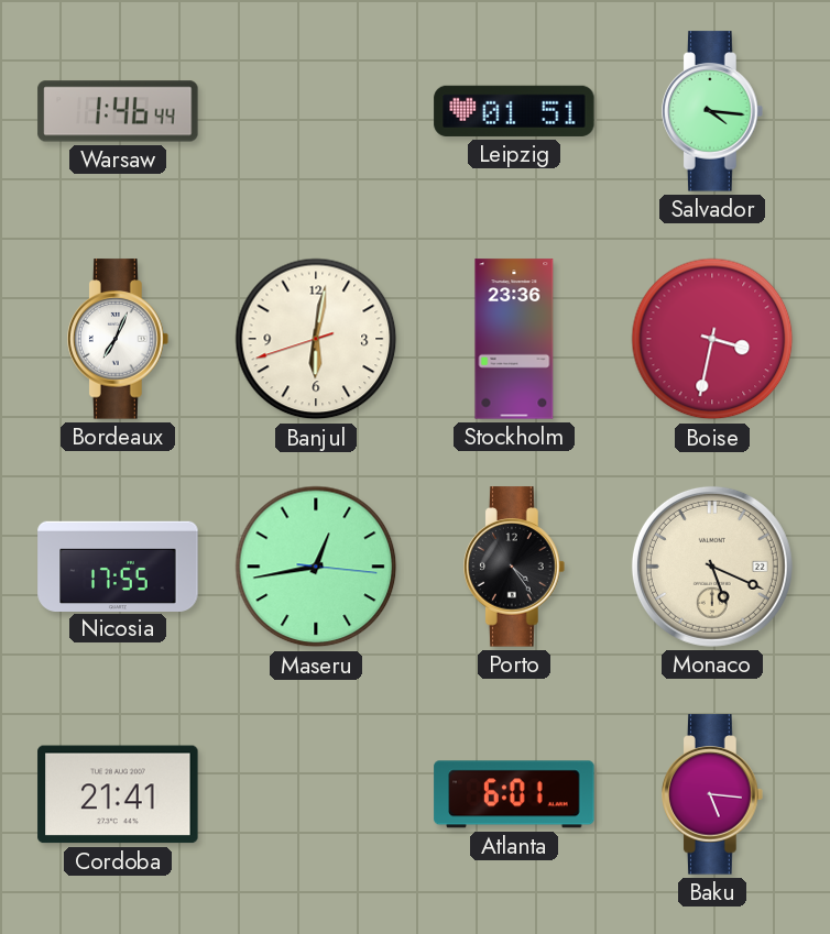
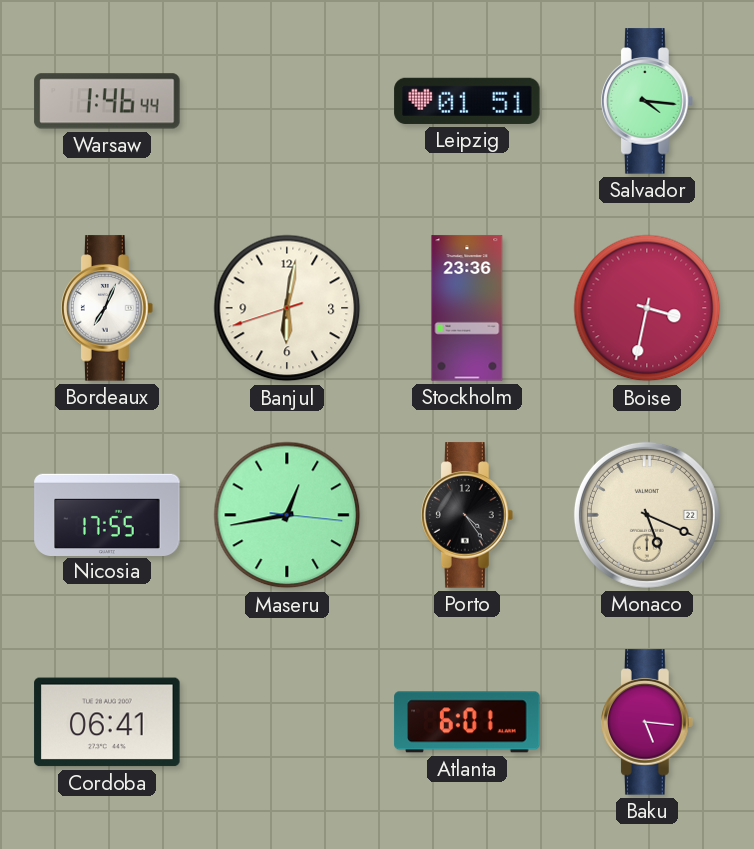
Cordoba: 21:41 -> 06:41 (107, 722)
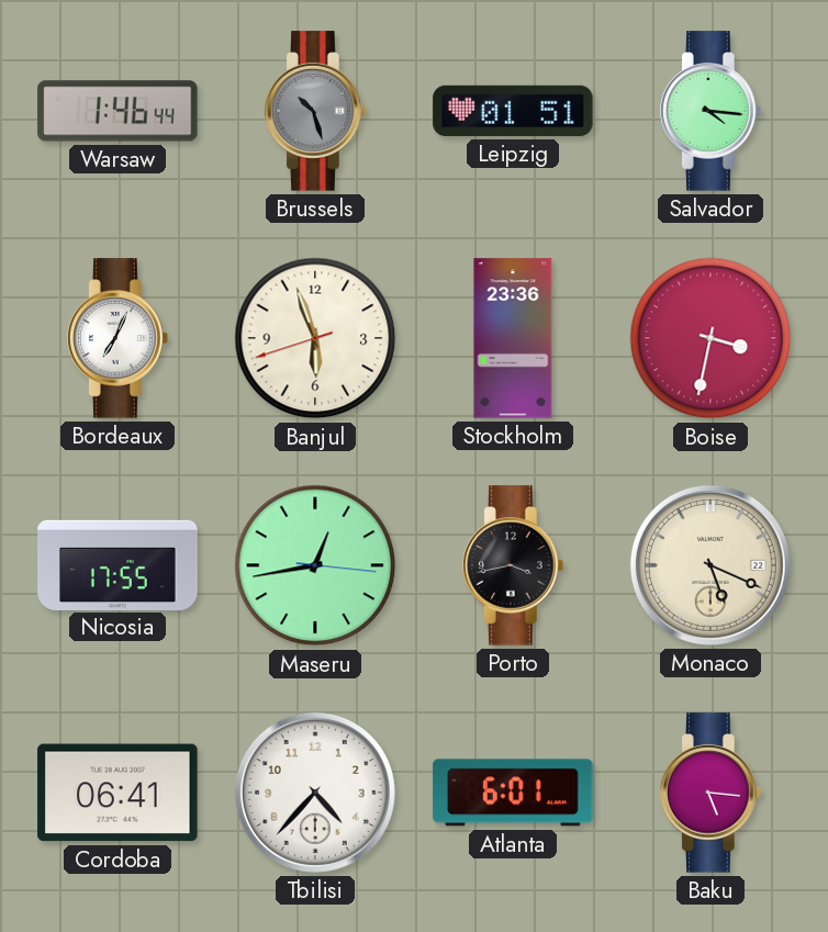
Brussels: none -> 10:27 (315, 111)
Banjul: 6:01 -> 5:56 (315, 338)
Porto: 4:24 -> 3:43 (513, 565)
Tbilisi: none -> 4:37 (315, 793)
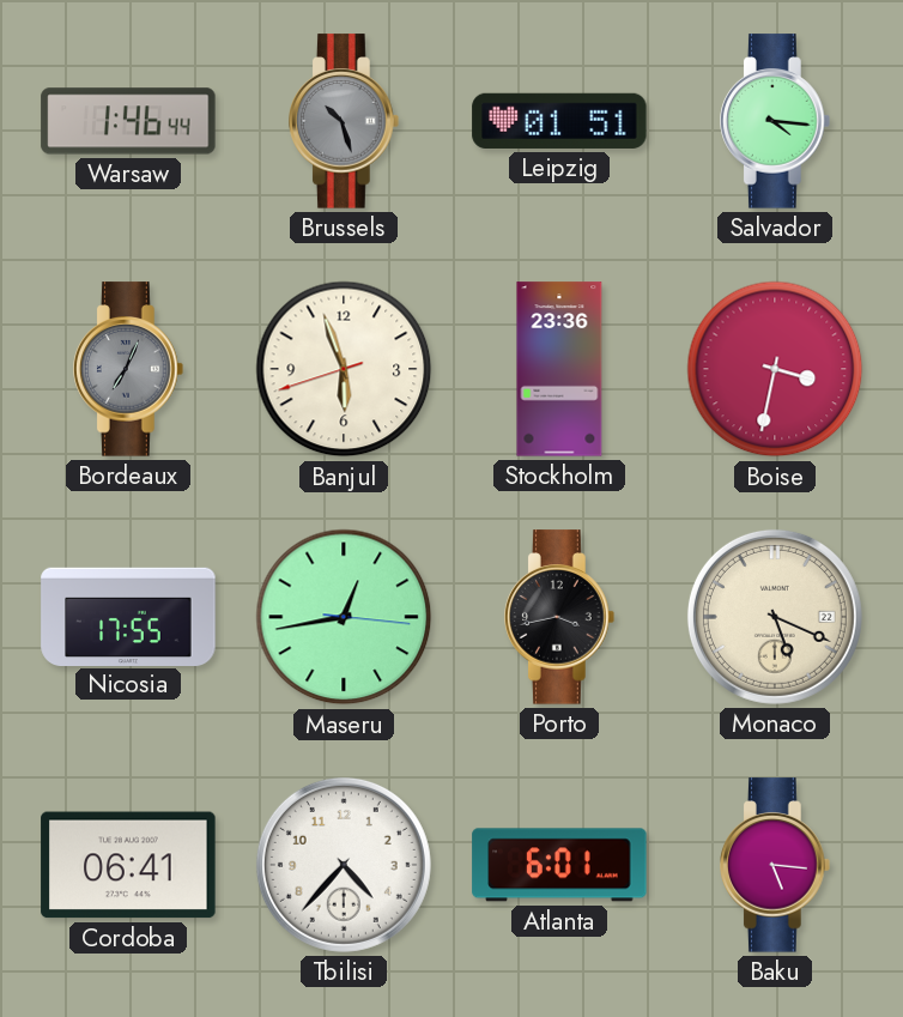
Bordeaux dial: white -> grey (128, 369)
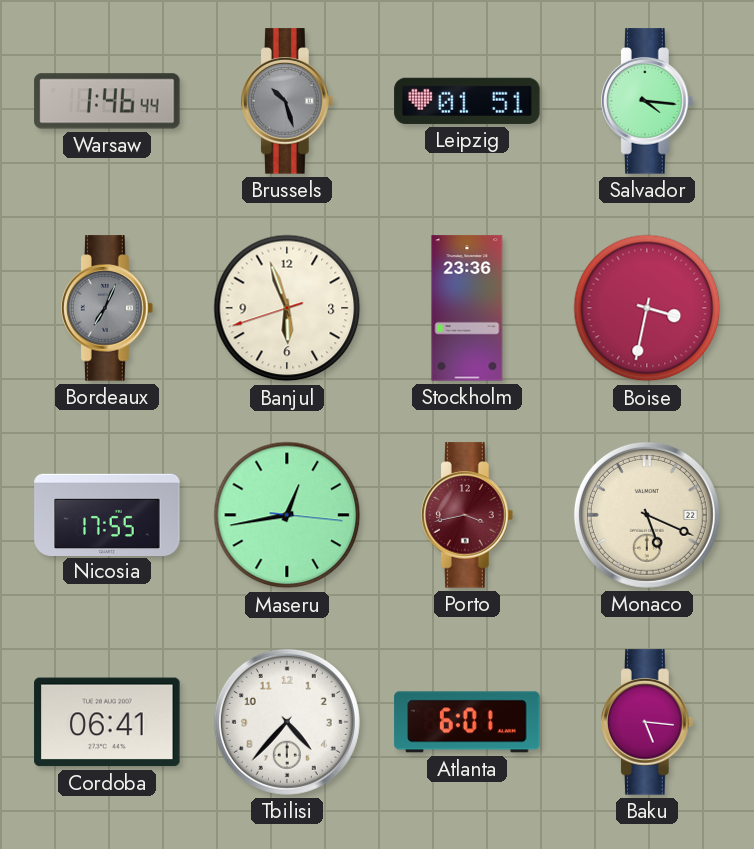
Porto dial: black -> burgundy (467, 515)
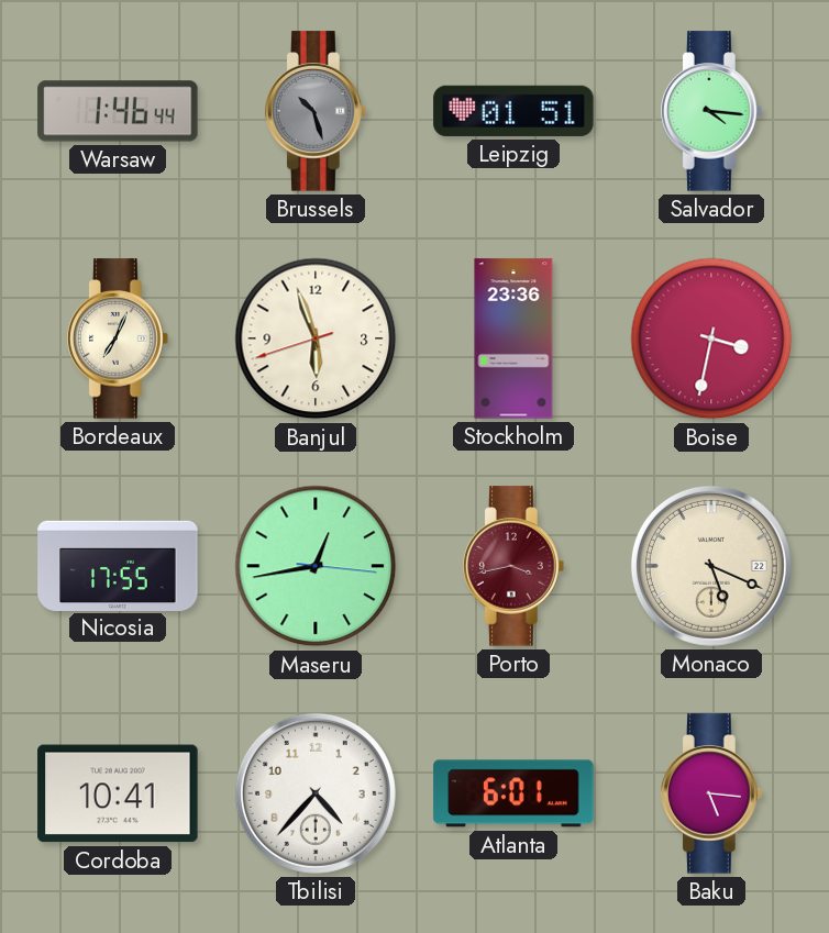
Bordeaux dial: grey -> cream (118, 338)
Cordoba: 06:41 -> 10:41 (118, 793)
